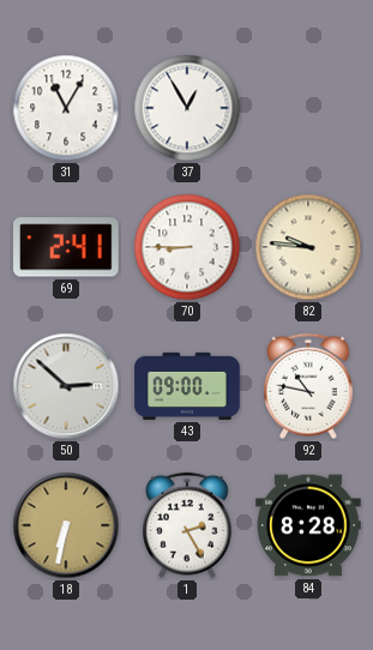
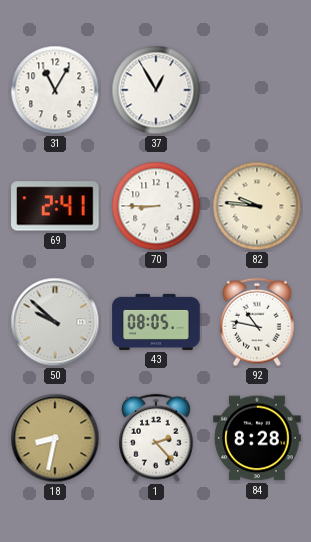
50: 2:52 -> 9:52 (55, 322)
43: 09:00 -> 08:05 (156, 322)
18: 6:32 -> 8:32 (55, 438)
1: 2:25 -> 2:23 (157, 438)
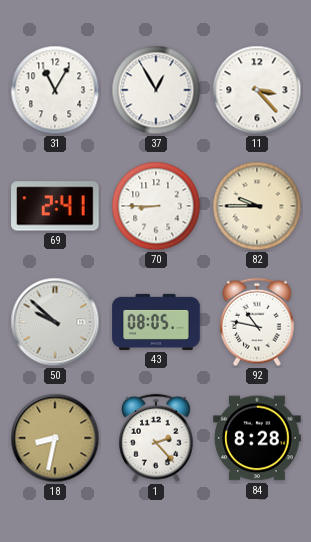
11: none -> 3:23 (257, 90)
82: 9:46 -> 9:45 (257, 206)
